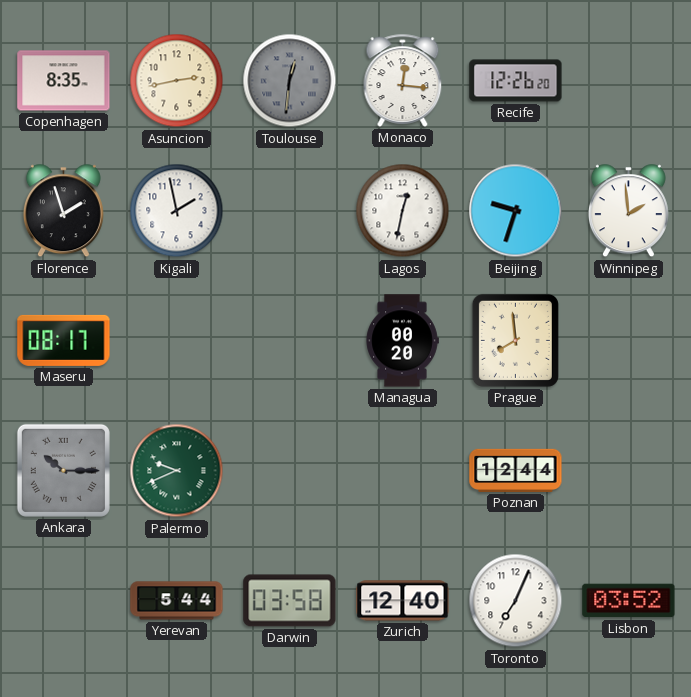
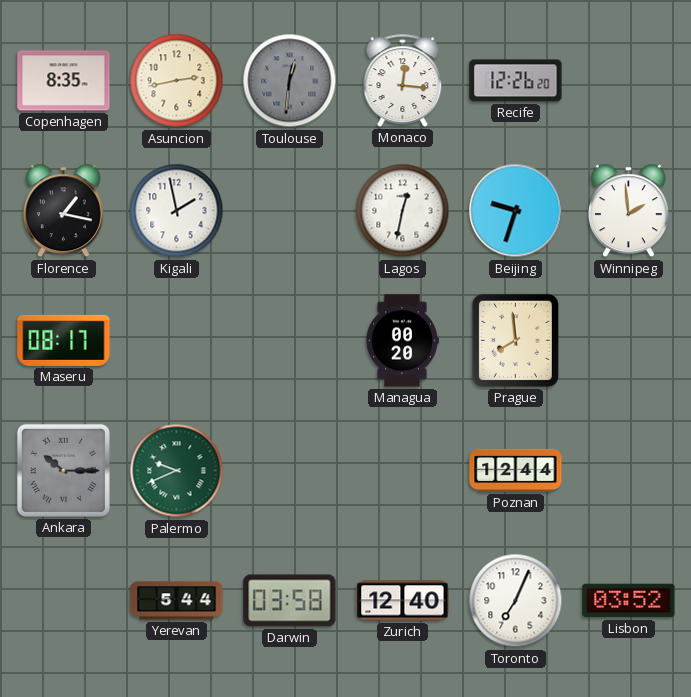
Florence: 1:57 -> 1:17 (63, 211)
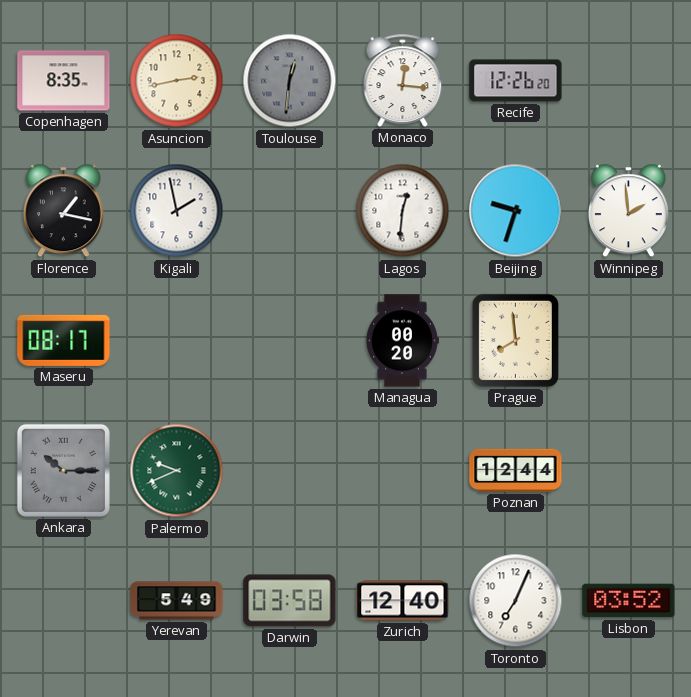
Lagos: 12:32 -> 12:31 (403, 211)
Yerevan: 5:44 -> 5:49 (177, 601)
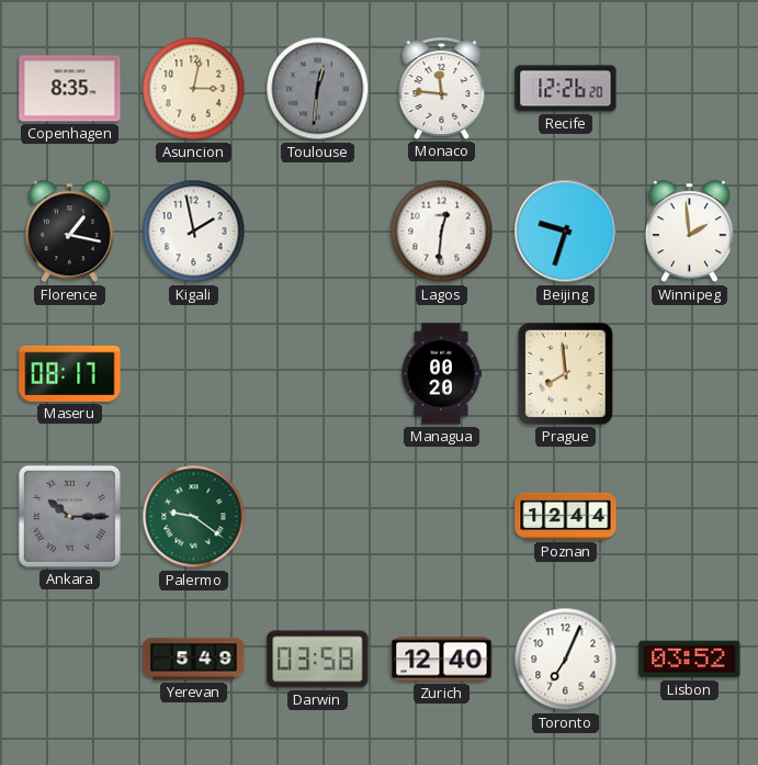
Asuncion: 2:43 -> 3:02 (194, 89)
Monaco: 12:16 -> 11:46 (442, 88)
Palermo: 9:41 -> 9:21 (194, 517)
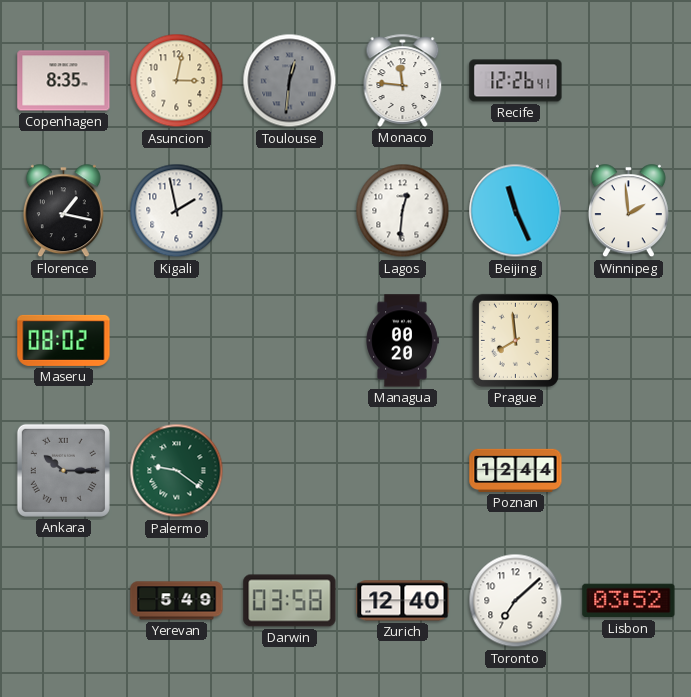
Recife: 12:26:20 -> 12:26:41 (516, 81)
Beijing: 9:33 -> 11:26 (516, 211)
Maseru: 08:17 -> 08:02 (64, 340)
Toronto: 7:04 -> 7:08 (516, 601)
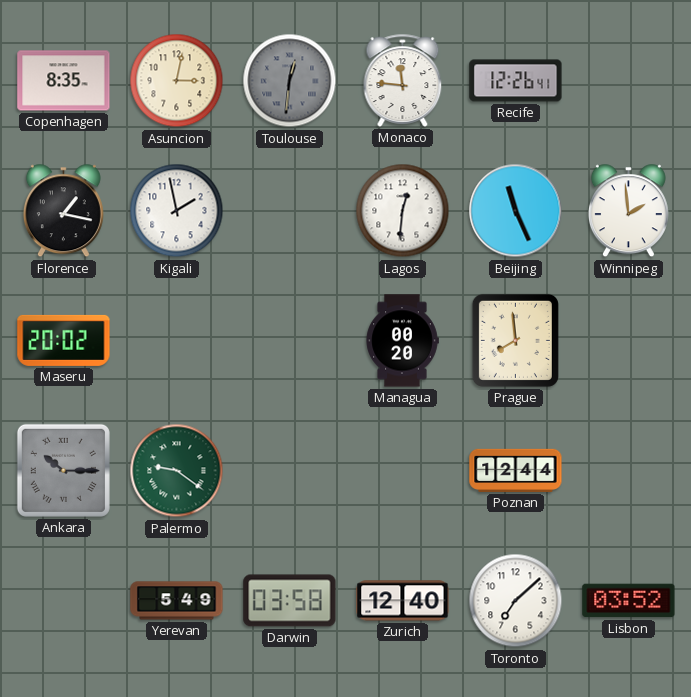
Maseru: 08:02 -> 20:02 (64, 340)
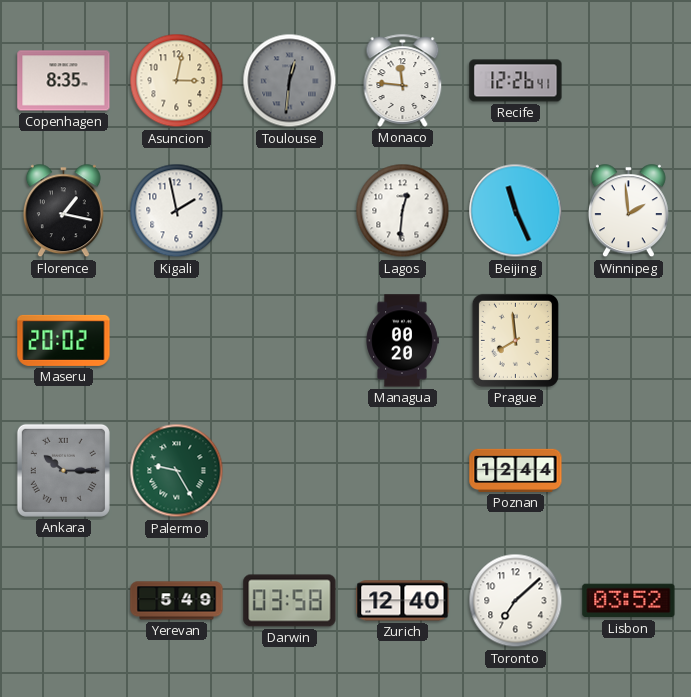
Palermo: 9:21 -> 9:25 (177, 471)
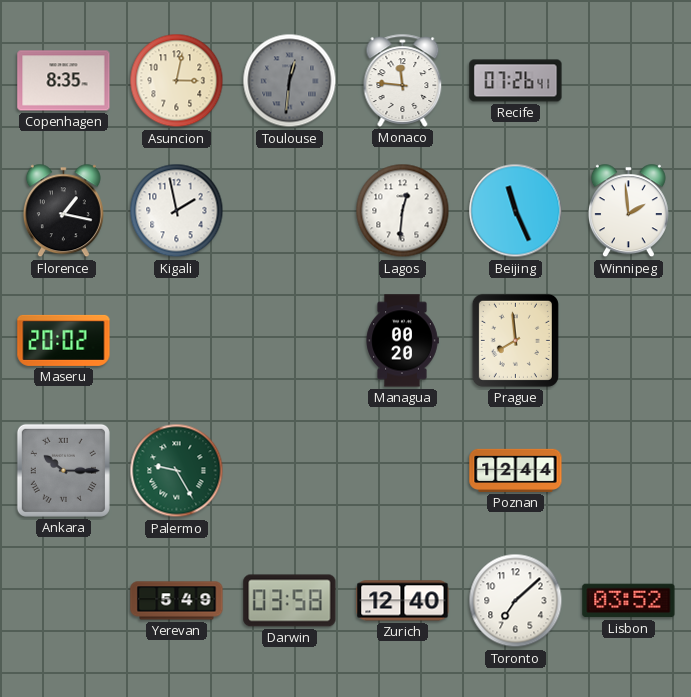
Recife: 12:26 -> 07:26 (516, 81)
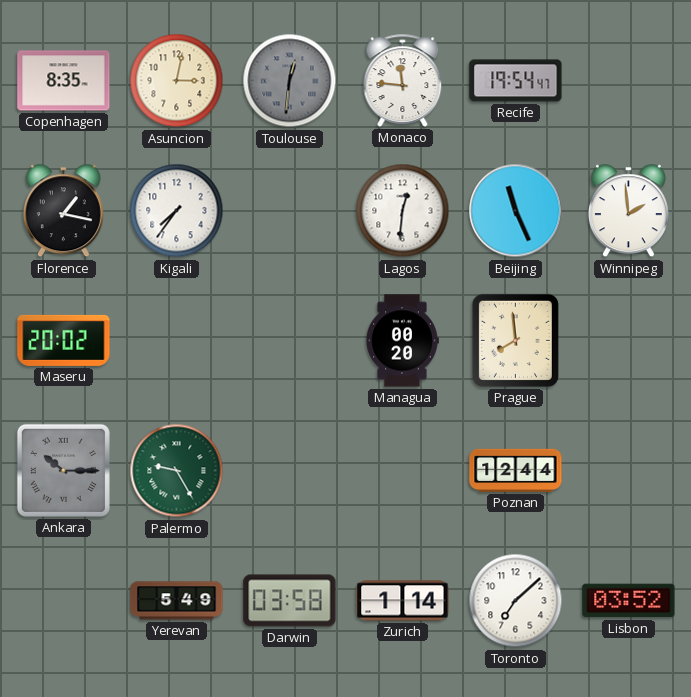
Recife: 07:26 -> 19:54 (516, 81)
Kigali: 1:58 -> 7:36 (177, 211)
Zurich: 12:40 -> 1:14 (403, 601)
